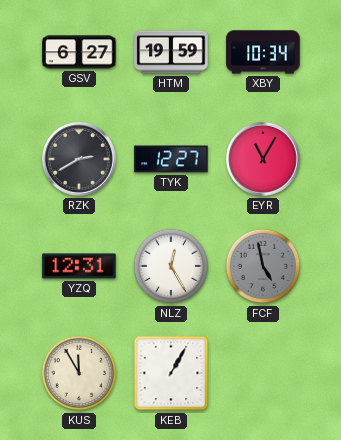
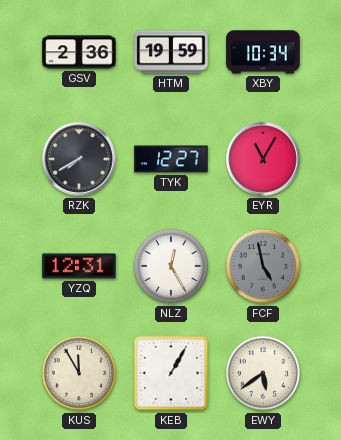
GSV: 6:27 -> 2:36 (79, 52)
RZK: 2:40 -> 7:40 (79, 159)
EWY: none -> 5:39 (263, 373)
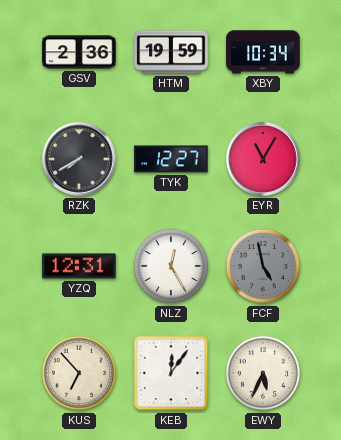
KUS: 11:55 -> 6:53 (79, 373)
KEB: 1:05 -> 12:06 (171, 373)
EWY: 5:39 -> 5:34 (263, 373)
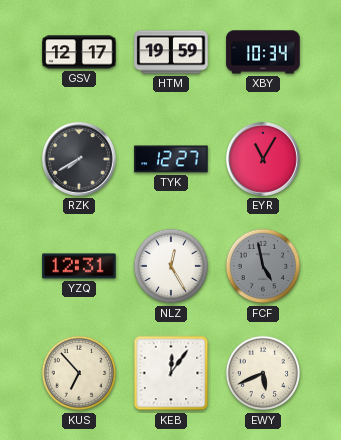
GSV: 2:36 -> 12:17 (79, 52)
EWY: 5:34 -> 5:41 (263, 373)
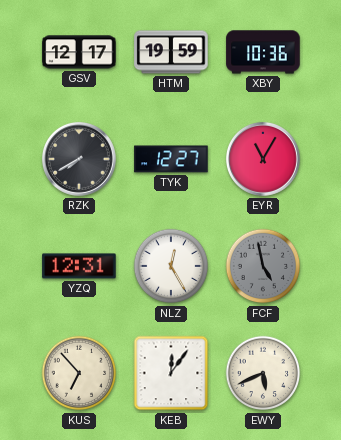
XBY: 10:34 -> 10:36 (263, 52)
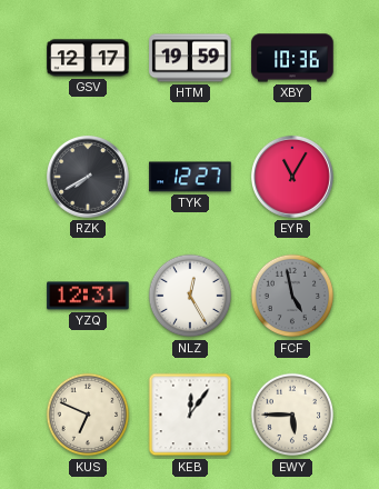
KUS: 6:53 -> 6:49 (88, 415)
EWY: 5:41 -> 5:45 (292, 415)
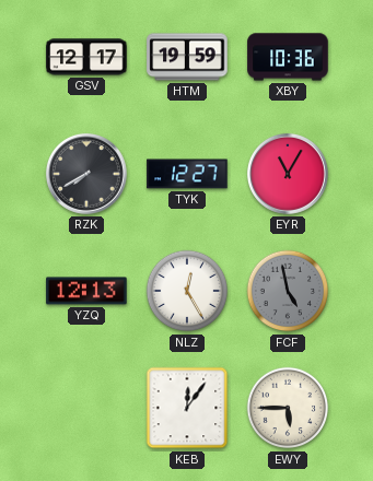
YZQ: 12:31 -> 12:13 (86, 291)
KUS: 6:49 -> none (88, 415)
